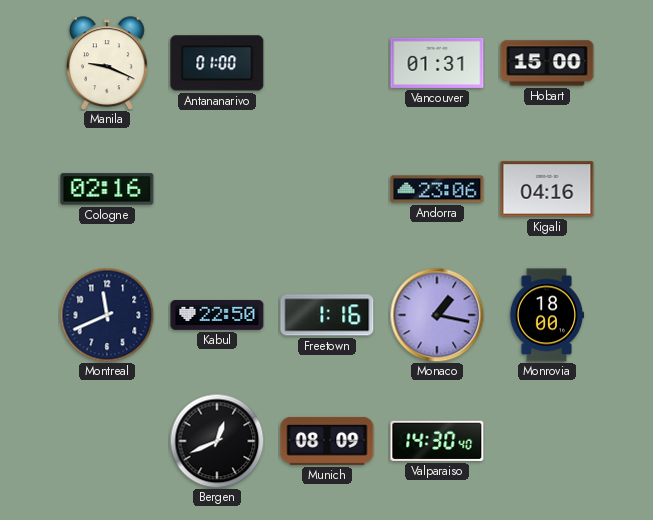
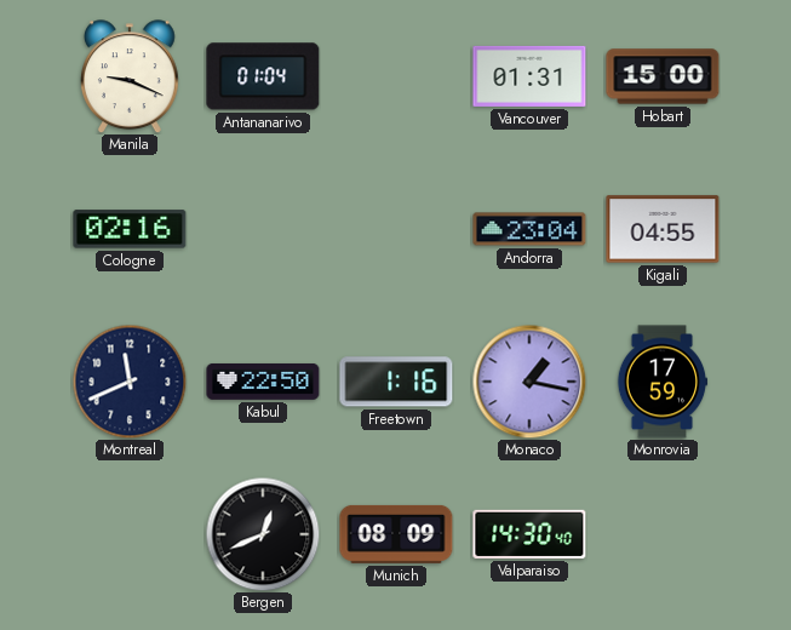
Antananarivo: 01:00 -> 01:04 (263, 76)
Andorra: 23:06 -> 23:04 (529, 229)
Kigali: 04:16 -> 04:55 (663, 229)
Monrovia: 18:00 -> 17:59 (663, 382)
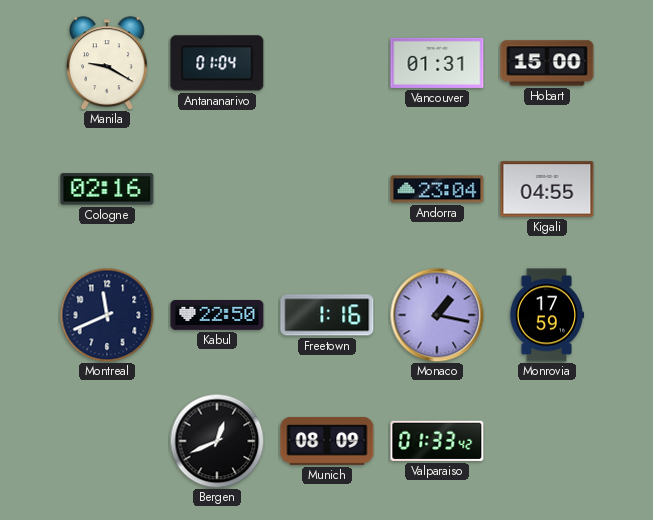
Manila: 9:19 -> 9:20 (107, 63)
Valparaiso: 14:30 -> 01:33 (437, 441)
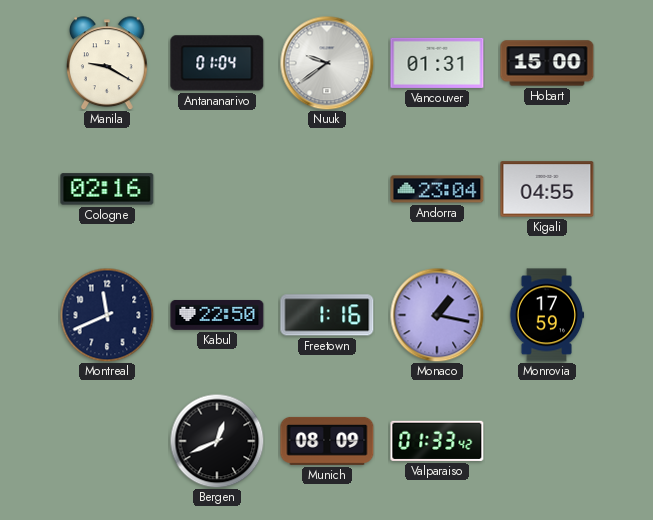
Nuuk: none -> 9:39 (327, 63)
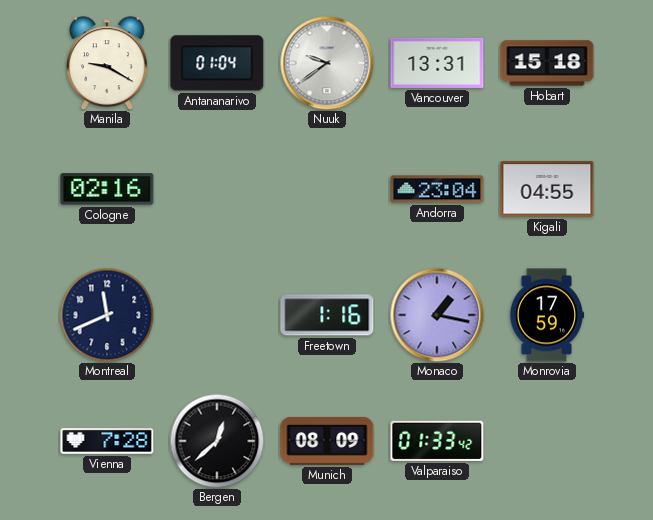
Vancouver: 01:31 -> 13:31 (437, 63)
Hobart: 15:00 -> 15:18 (547, 63)
Kabul: 22:50 -> none (217, 315)
Vienna: none -> 7:28 (107, 441)
Bergen: 12:41 -> 12:38 (217, 441)
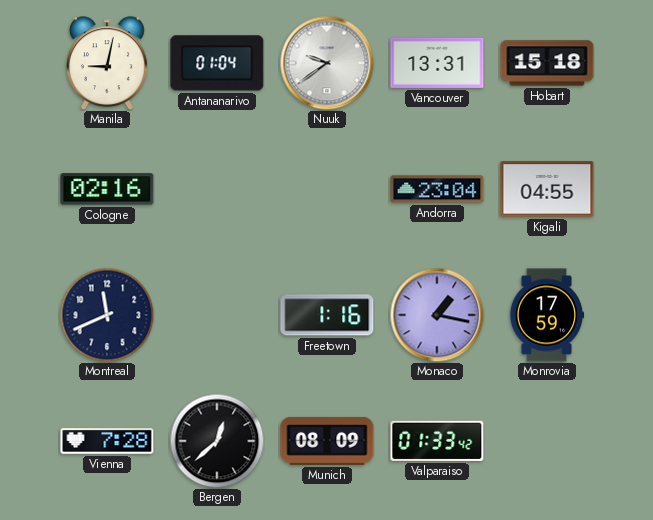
Manila: 9:20 -> 9:02 (107, 63)
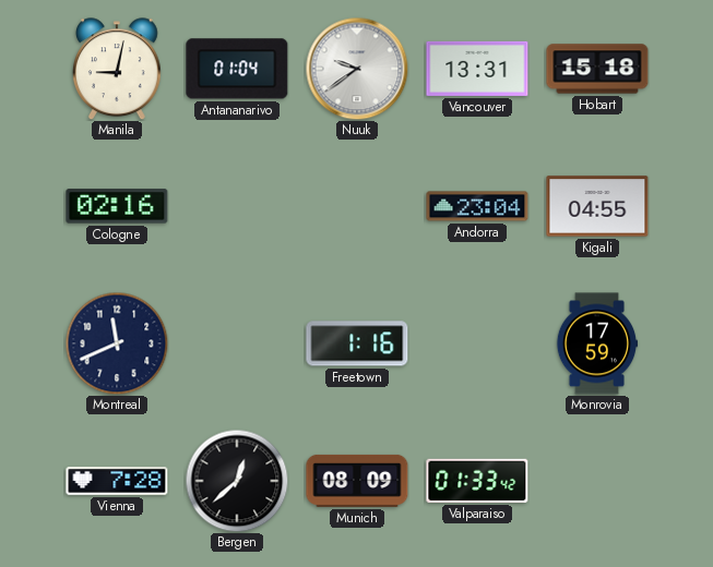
Monaco: 1:17 -> none (437, 315)
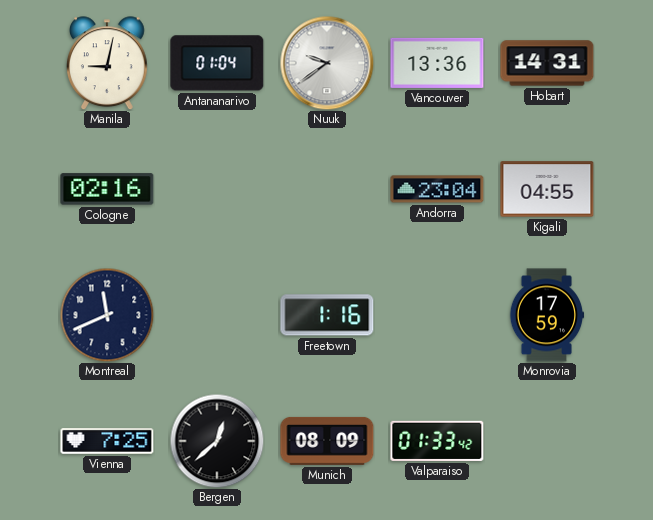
Vancouver: 13:31 -> 13:36 (437, 63)
Hobart: 15:18 -> 14:31 (547, 63)
Vienna: 7:28 -> 7:25 (107, 441)
